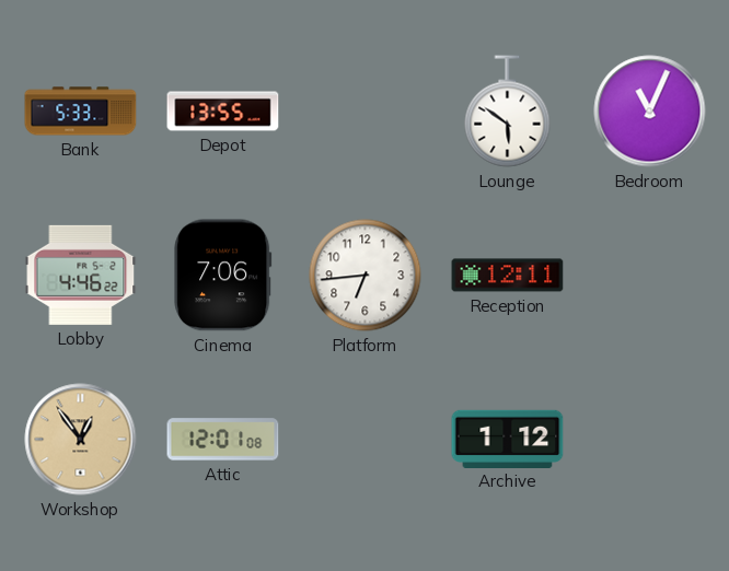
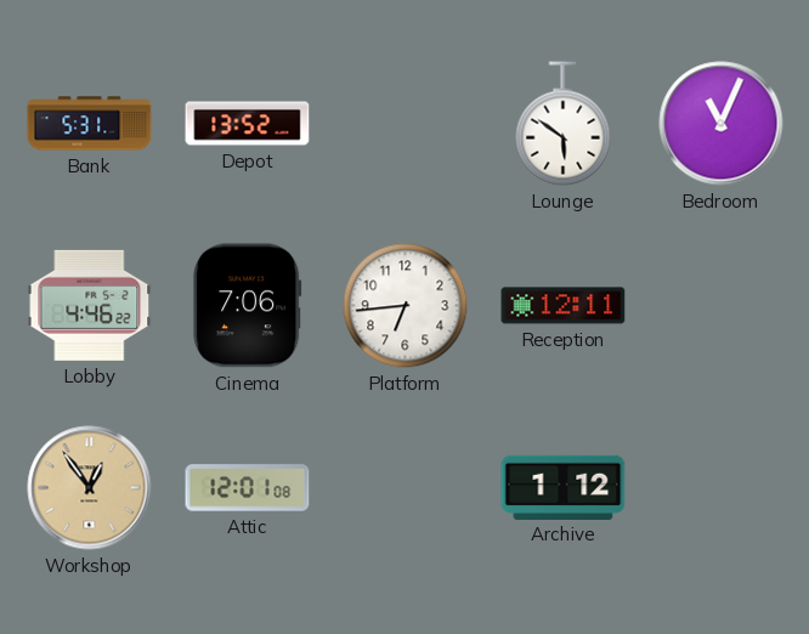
Bank: 5:33 -> 5:31 (90, 124)
Depot: 13:55 -> 13:52 (248, 124)
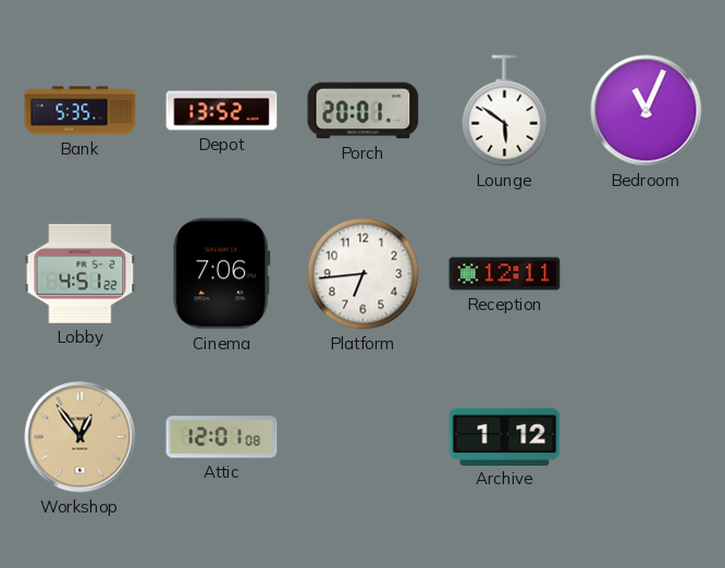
Bank: 5:31 -> 5:35 (81, 111)
Porch: none -> 20:01 (364, 111)
Lobby: 4:46 -> 4:51 (81, 273)
